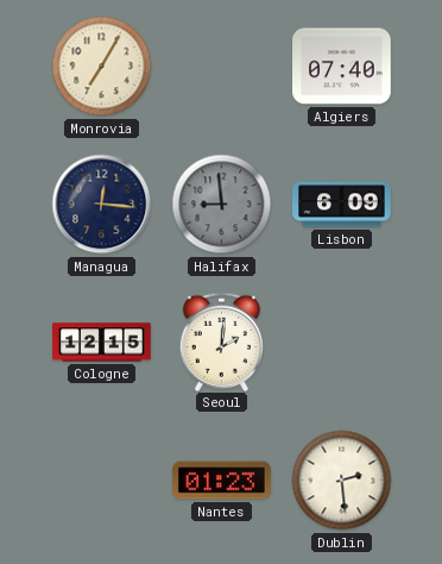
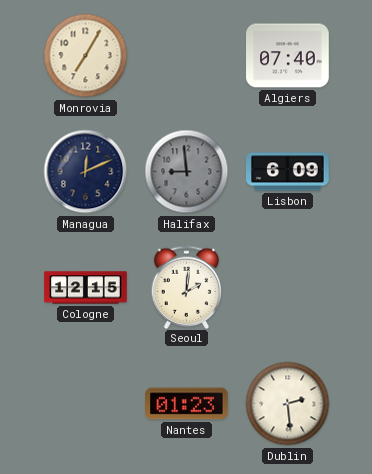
Managua: 12:16 -> 12:11 (86, 172)
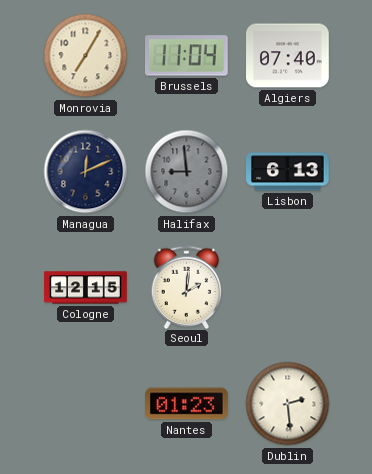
Brussels: none -> 11:04 (187, 56)
Lisbon: 6:09 -> 6:13 (288, 172)
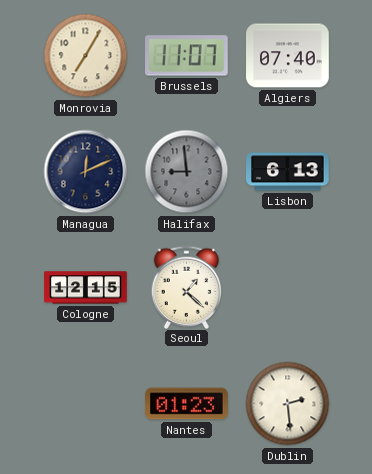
Brussels: 11:04 -> 11:07 (187, 56)
Seoul: 2:01 -> 1:22 (187, 287)
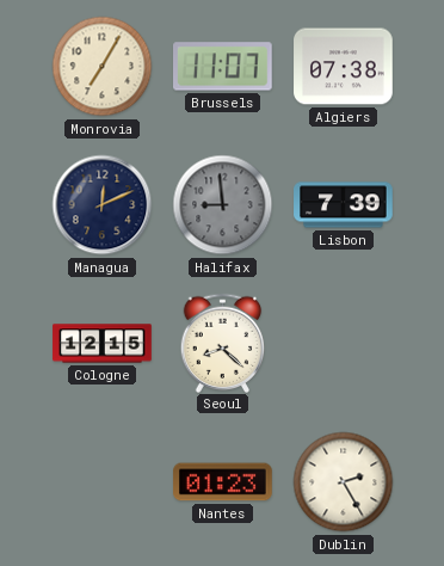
Algiers: 07:40 -> 07:38 (344, 67)
Lisbon: 6:13 -> 7:39 (344, 205)
Seoul: 1:22 -> 8:22 (223, 343)
Dublin: 2:29 -> 2:25 (344, 482)
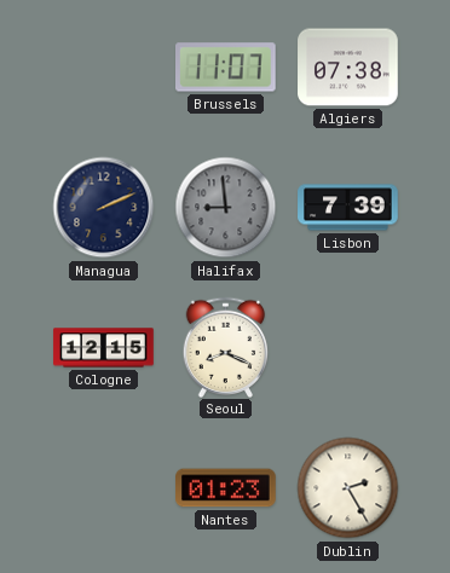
Monrovia: 7:05 -> none (103, 67)
Managua: 12:11 -> 2:11 (104, 208)
Seoul: 8:22 -> 8:19 (226, 347)
